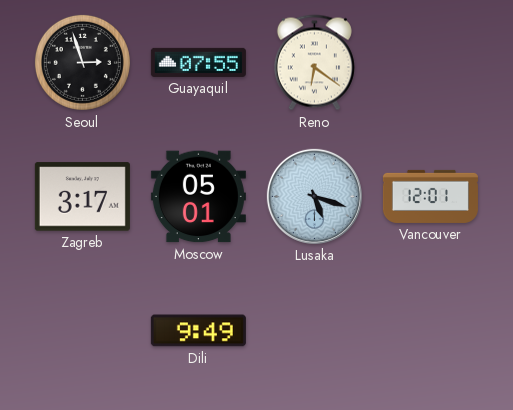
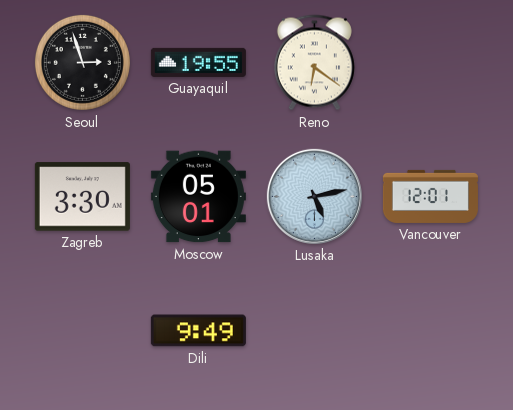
Guayaquil: 07:55 -> 19:55 (198, 62)
Zagreb: 3:17 -> 3:30 (82, 197)
Lusaka: 5:18 -> 5:13 (314, 196)
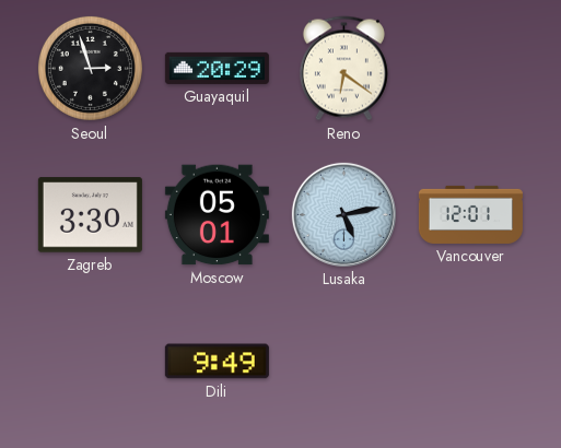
Guayaquil: 19:55 -> 20:29 (217, 68)
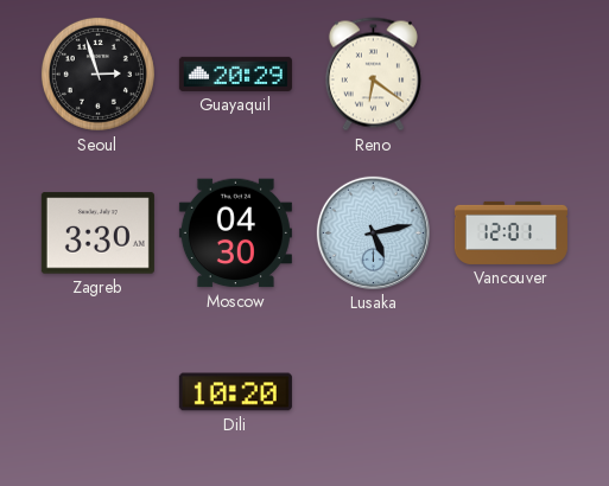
Moscow: 05:01 -> 04:30 (235, 234)
Dili: 9:49 -> 10:20 (235, 392)
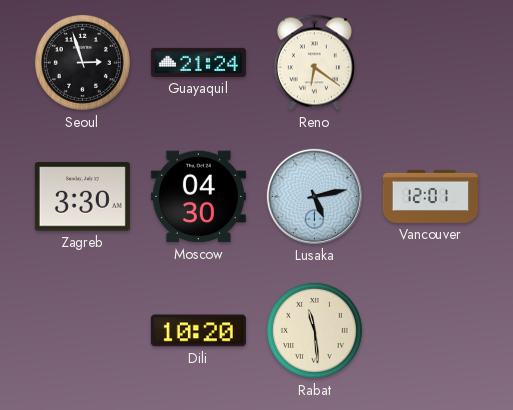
Guayaquil: 20:29 -> 21:24 (198, 62)
Rabat: none -> 11:29 (314, 330)
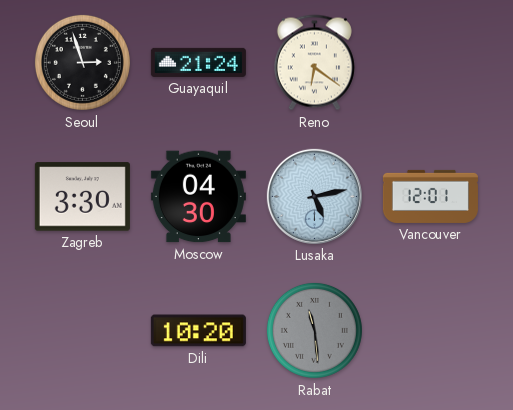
Rabat dial: cream -> grey (314, 330)
